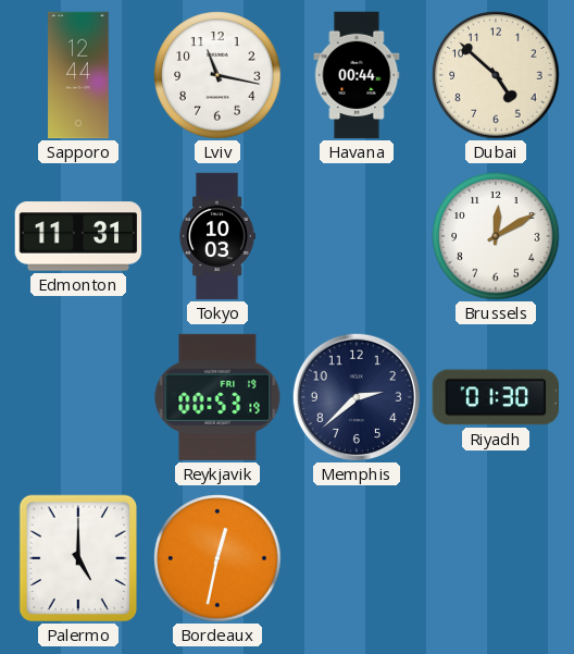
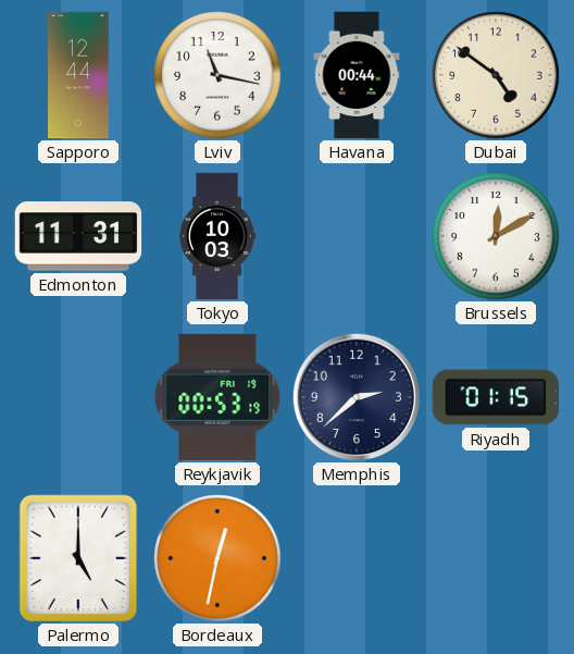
Dubai: 4:52 -> 4:51 (496, 75)
Riyadh: 01:30 -> 01:15 (495, 397)
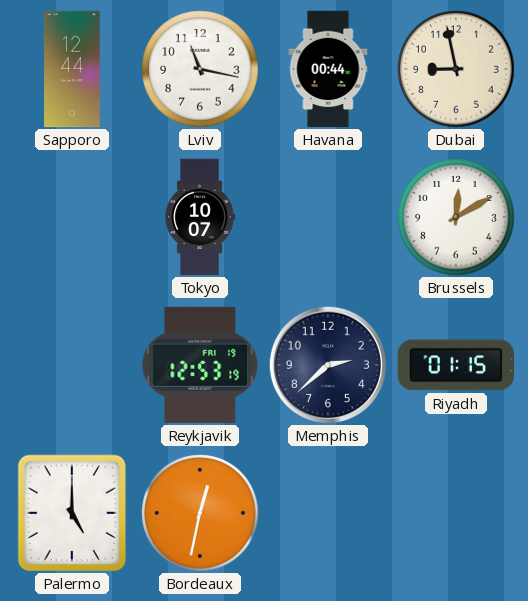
Dubai: 4:51 -> 8:58 (456, 69)
Edmonton: 11:31 -> none (78, 236)
Tokyo: 10:03 -> 10:07 (200, 217)
Reykjavik: 00:53 -> 12:53 (200, 365)
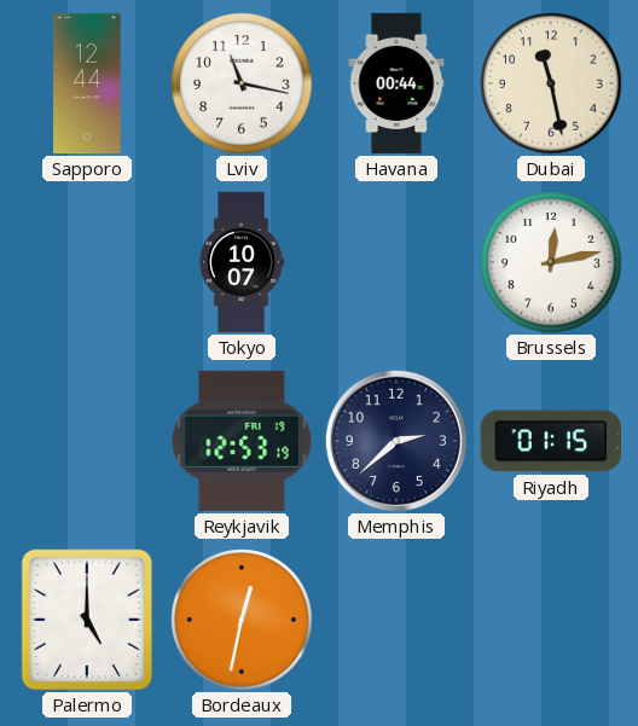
Dubai: 8:58 -> 11:28 (551, 83)
Brussels: 12:10 -> 12:13 (551, 262)
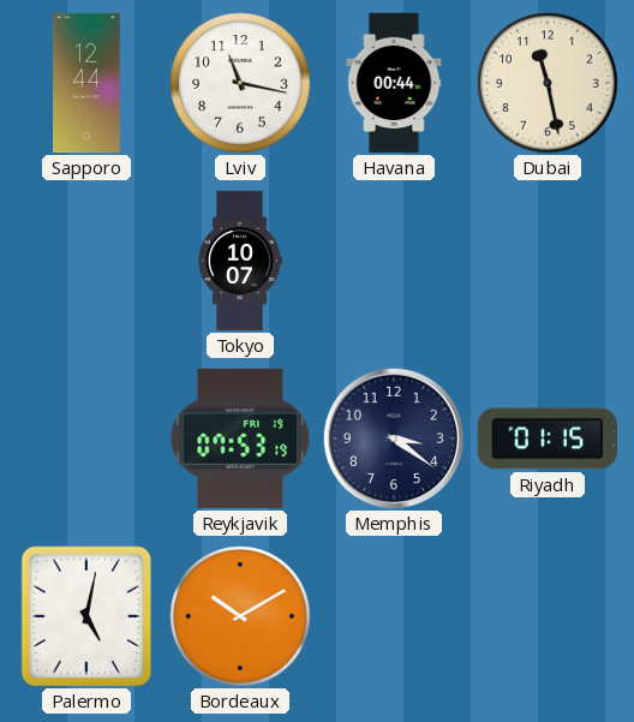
Brussels: 12:13 -> none (551, 262)
Reykjavik: 12:53 -> 07:53 (240, 438)
Memphis: 2:38 -> 3:21 (394, 438)
Palermo: 5:00 -> 5:02 (86, 616)
Bordeaux: 12:32 -> 10:10 (240, 616)
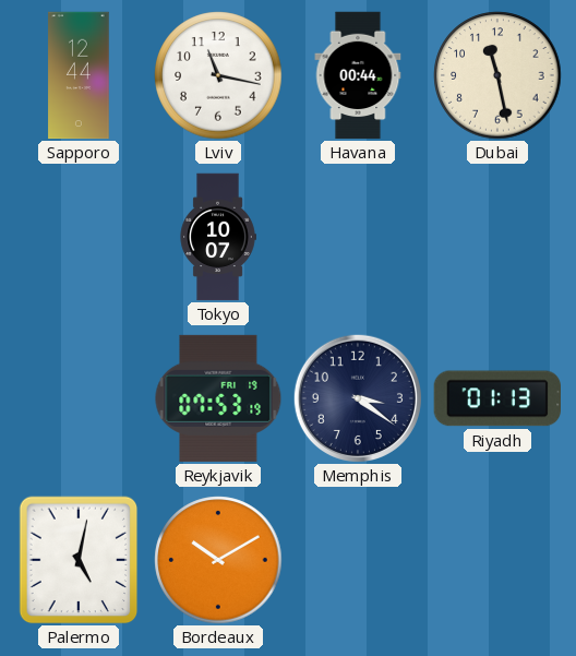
Riyadh: 01:15 -> 01:13 (496, 398)
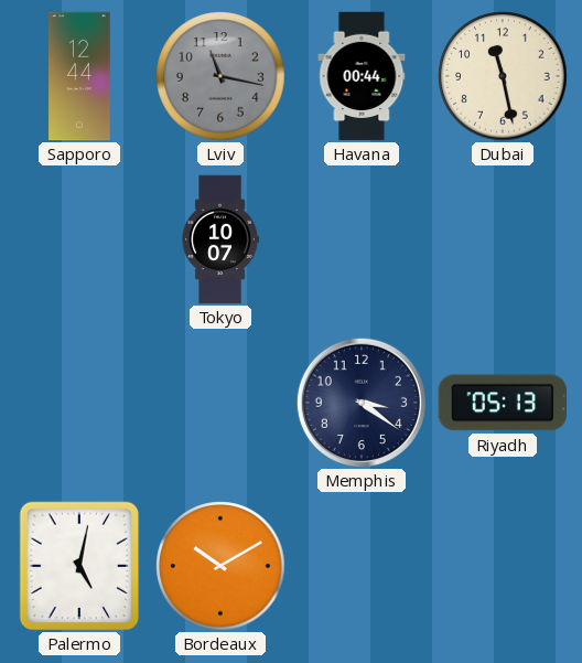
Lviv dial: white -> grey (220, 76)
Reykjavik: 07:53 -> none (218, 398)
Riyadh: 01:13 -> 05:13 (502, 403)
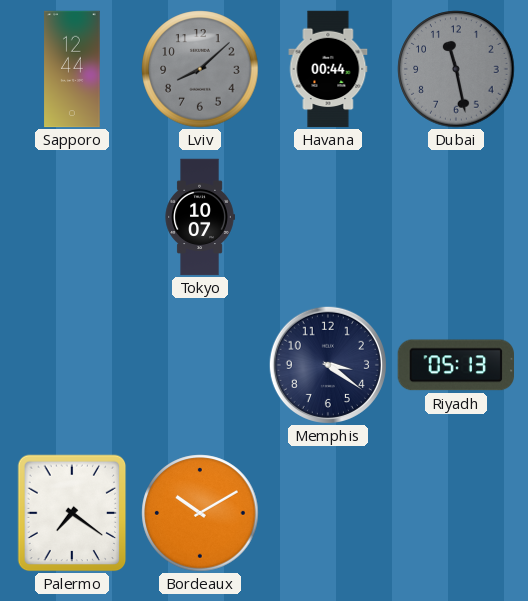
Lviv: 11:17 -> 8:08 (200, 69)
Dubai dial: cream -> grey (456, 69)
Palermo: 5:02 -> 7:21 (72, 513)
